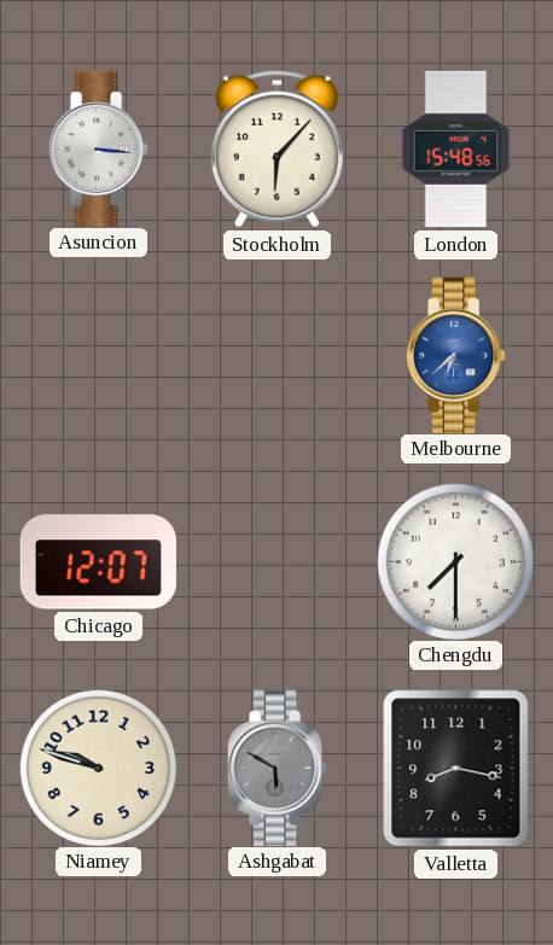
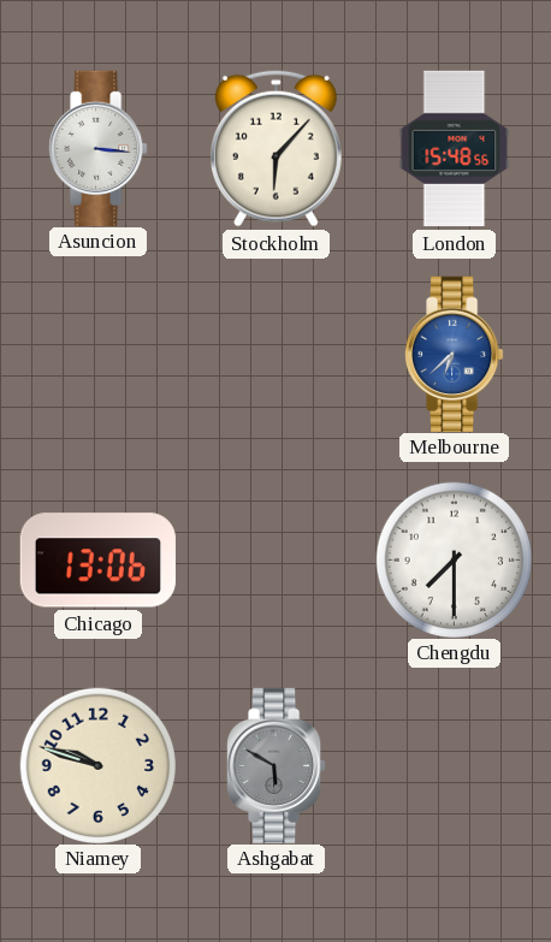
Chicago: 12:07 -> 13:06 (97, 561)
Valletta: 8:17 -> none (456, 769)
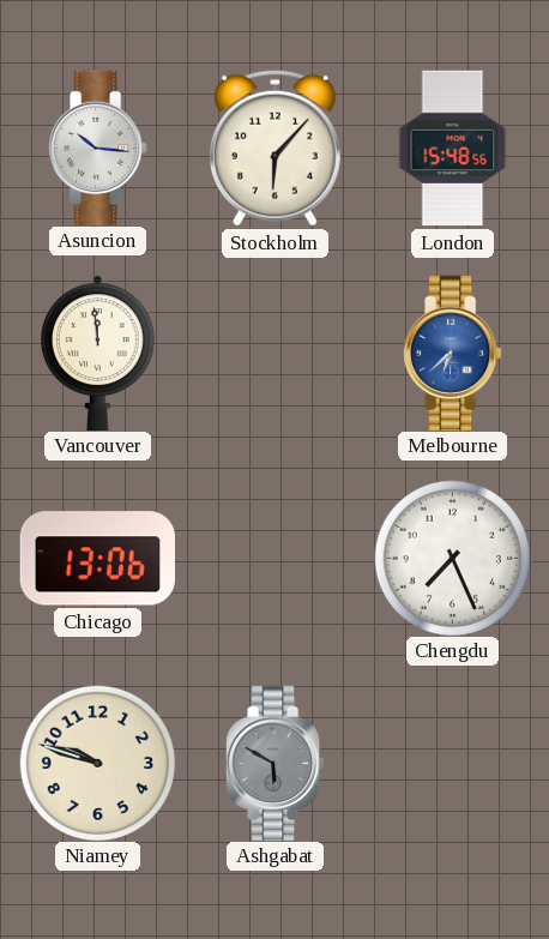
Asuncion: 3:16 -> 10:16 (98, 148)
Vancouver: none -> 11:59 (97, 353)
Chengdu: 7:30 -> 7:26 (452, 558)
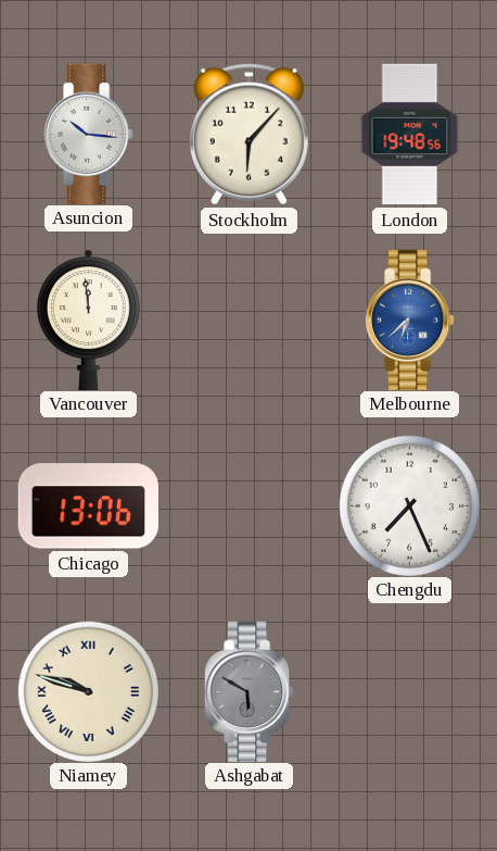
London: 15:48 -> 19:48 (410, 135)
Niamey numerals: Arabic -> Roman (88, 691)
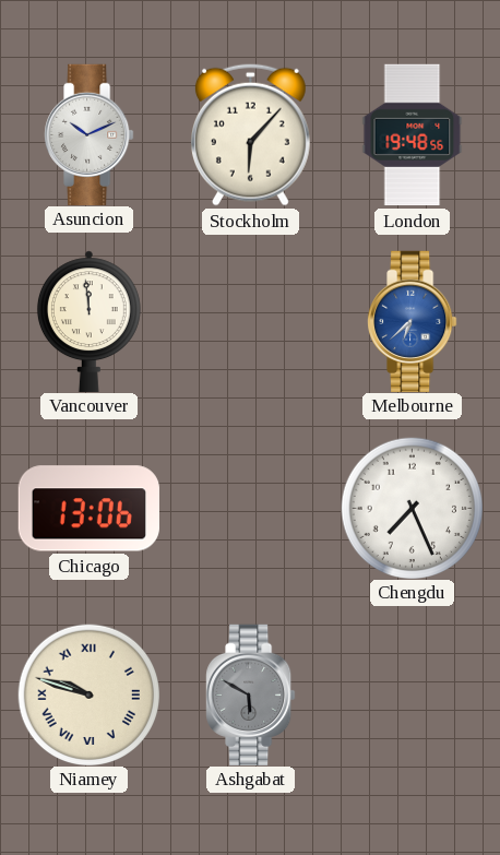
Asuncion: 10:16 -> 10:11 (90, 134)
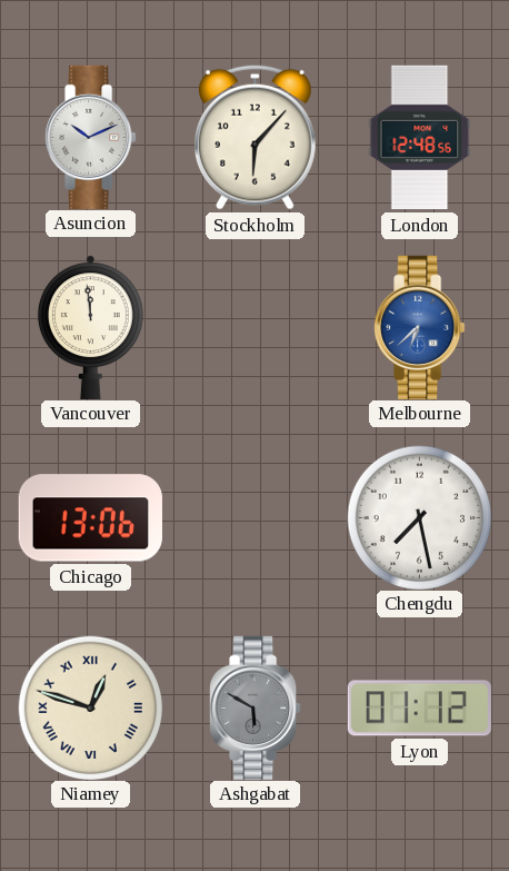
London: 19:48 -> 12:48 (420, 138)
Chengdu: 7:26 -> 7:28 (419, 517)
Niamey: 9:48 -> 12:48 (90, 707)
Lyon: none -> 01:12 (419, 709)
